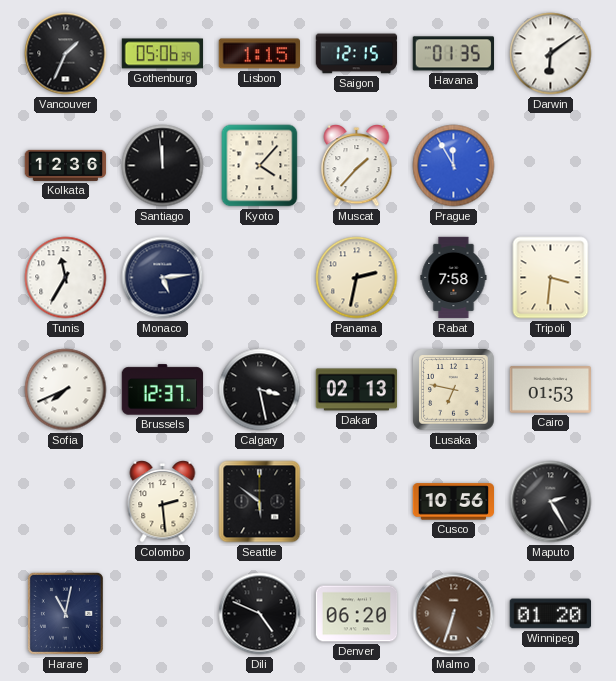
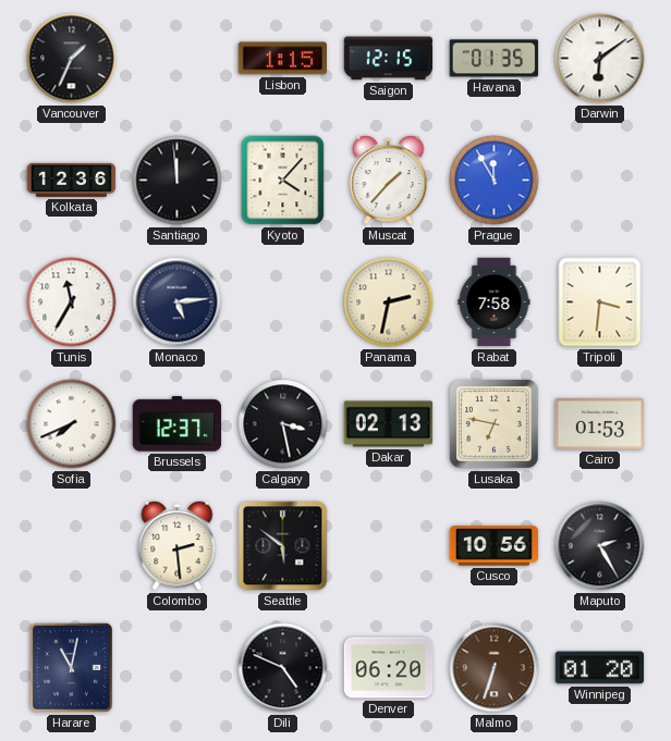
Gothenburg: 05:06 -> none (163, 54)
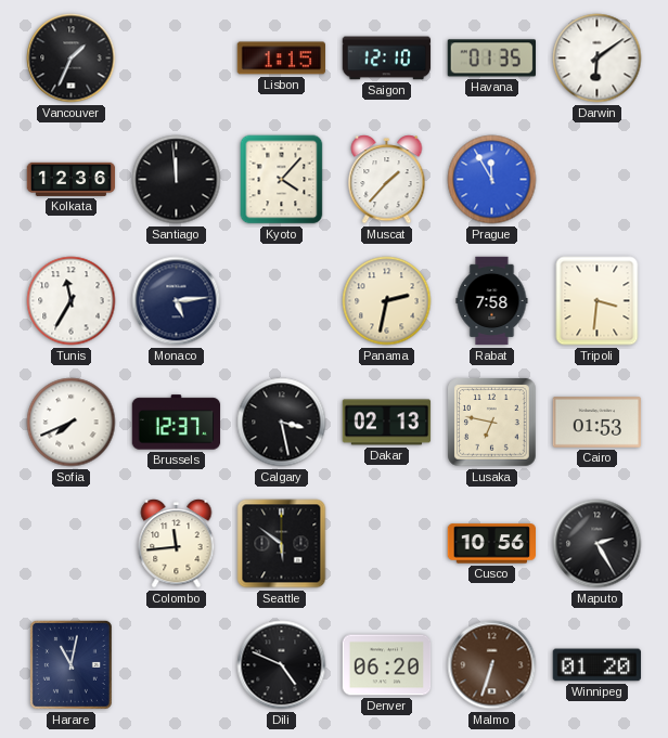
Saigon: 12:15 -> 12:10 (387, 59)
Colombo: 2:29 -> 11:44 (177, 544)
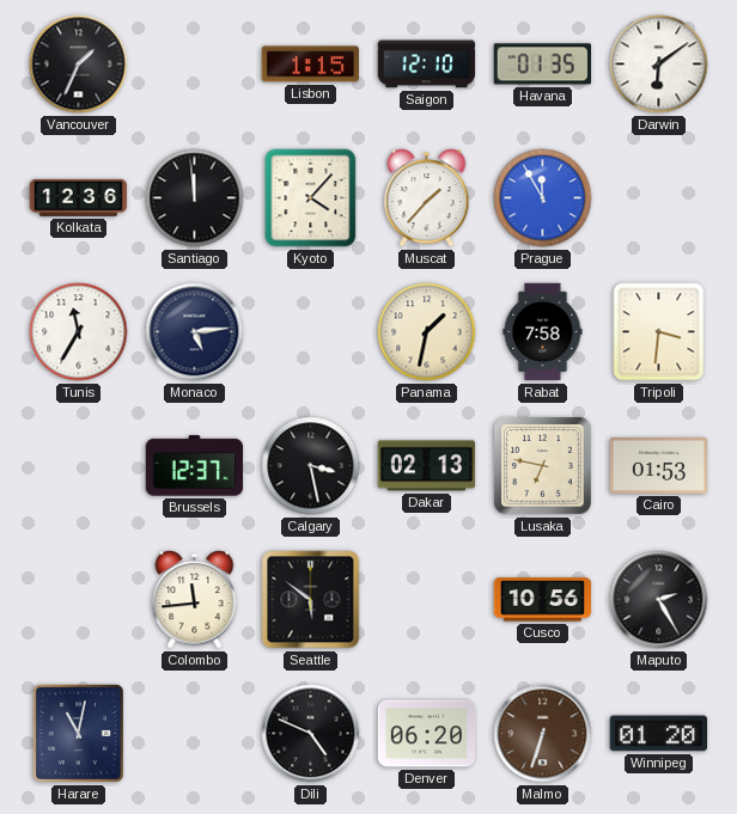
Panama: 2:32 -> 1:32 (427, 332)
Sofia: 7:41 -> none (72, 423)
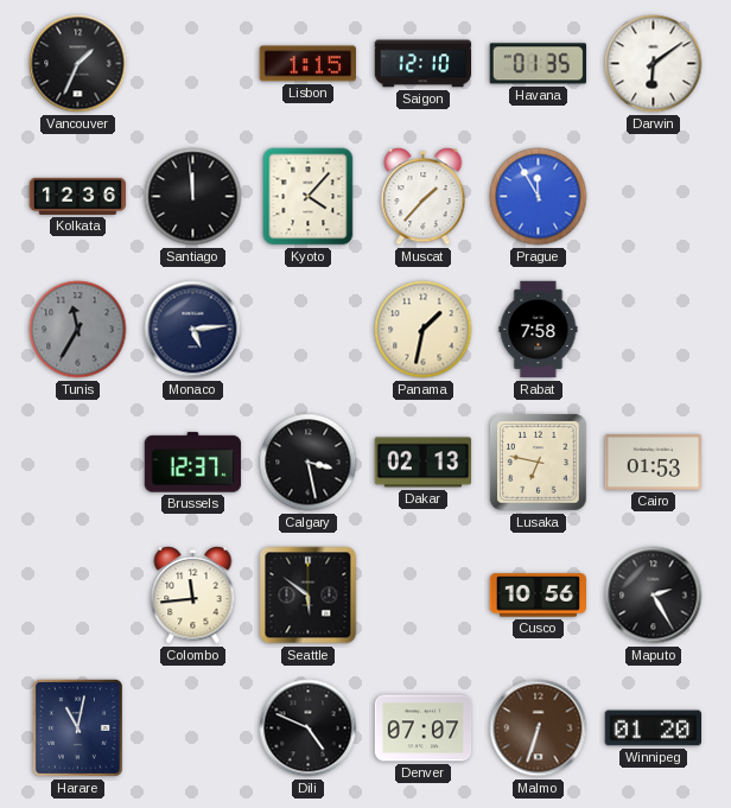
Tunis dial: white -> grey (78, 330)
Tripoli: 3:31 -> none (659, 332)
Denver: 06:20 -> 07:07 (424, 729)
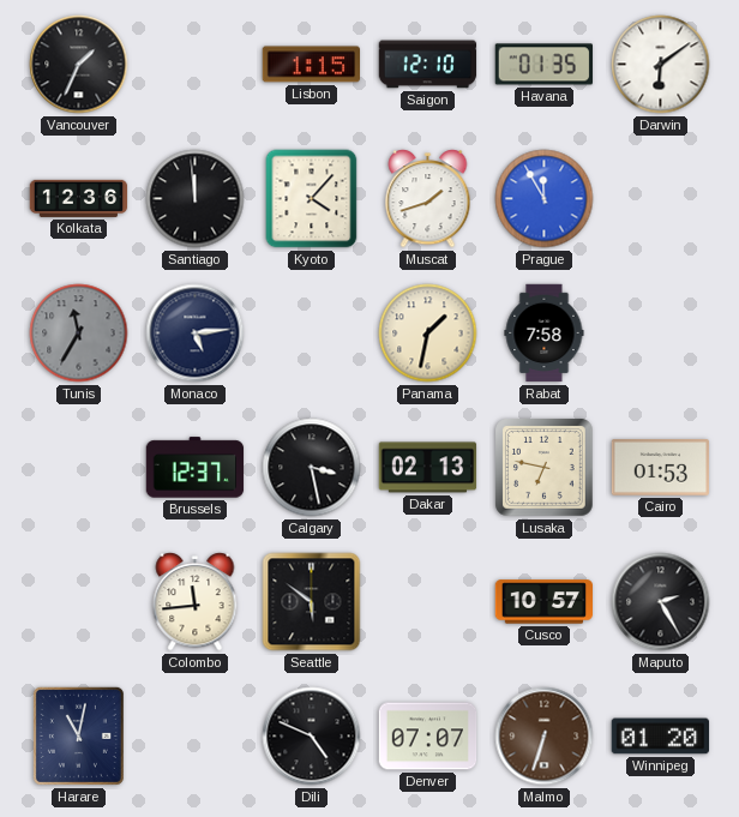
Muscat: 1:37 -> 1:42 (428, 199)
Cusco: 10:56 -> 10:57 (545, 602)
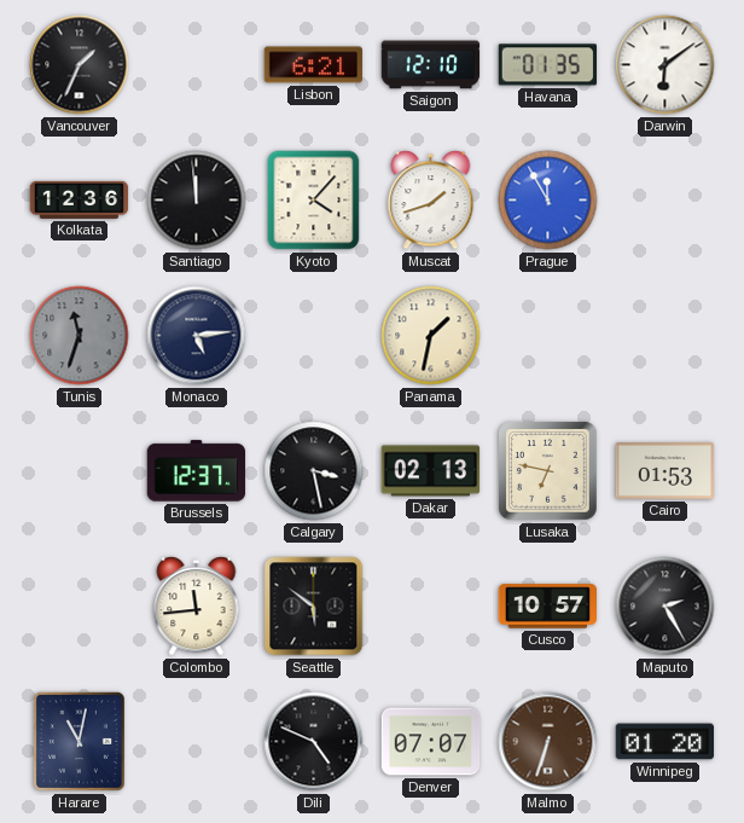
Lisbon: 1:15 -> 6:21 (313, 65)
Tunis: 11:35 -> 11:33 (80, 336)
Rabat: 7:58 -> none (545, 334)
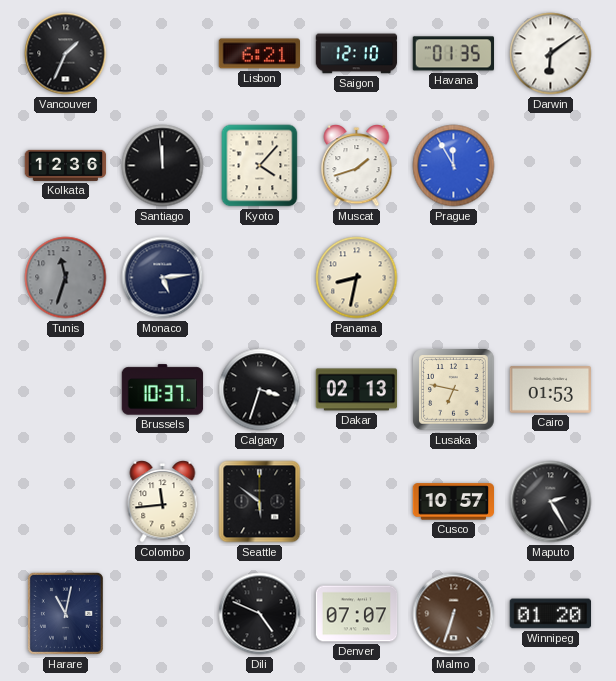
Panama: 1:32 -> 8:32 (357, 278)
Brussels: 12:37 -> 10:37 (163, 390)
Calgary: 3:28 -> 3:33 (260, 390)
